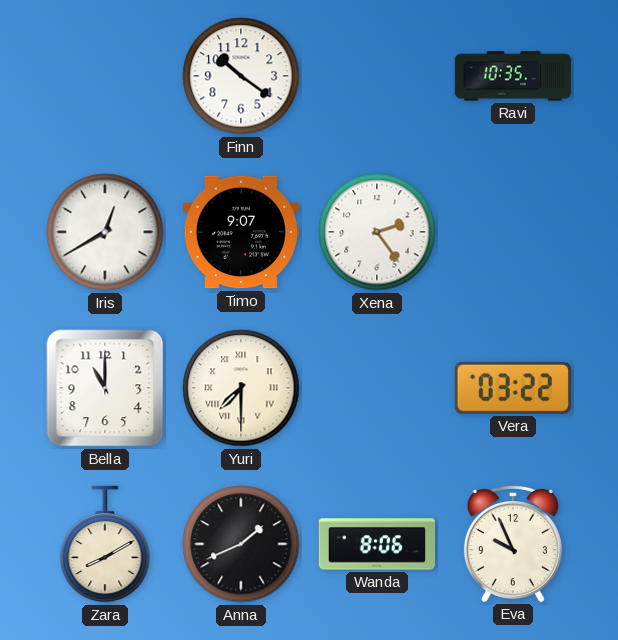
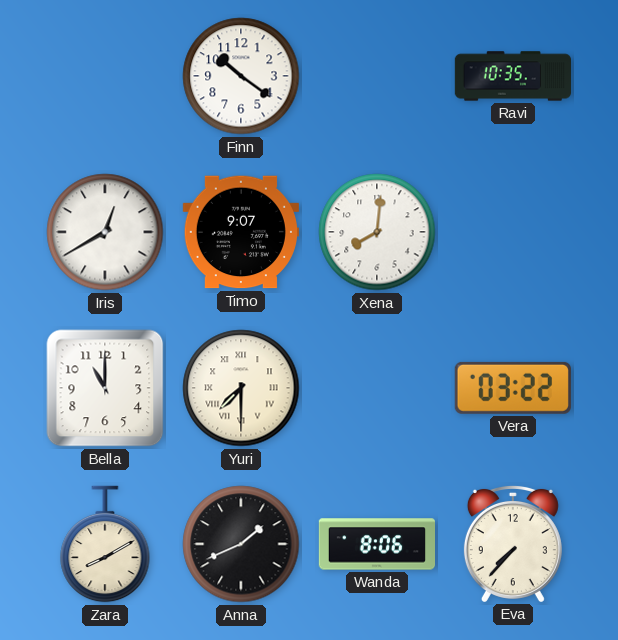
Xena: 2:24 -> 8:01 (377, 232)
Eva: 9:56 -> 7:37 (513, 543)
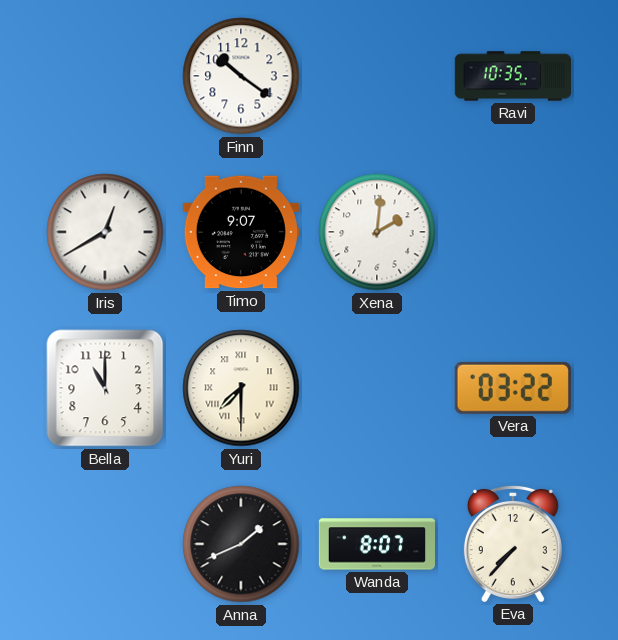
Xena: 8:01 -> 2:01 (377, 232)
Zara: 8:10 -> none (105, 544)
Wanda: 8:06 -> 8:07 (376, 544)
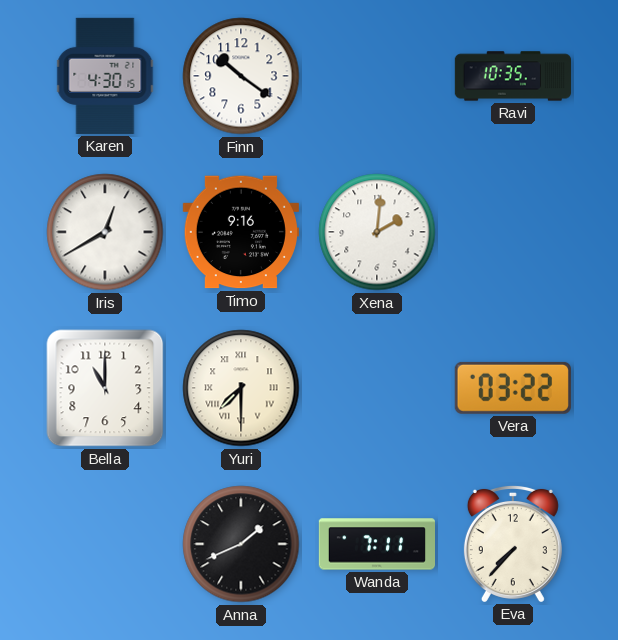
Karen: none -> 4:30 (105, 76)
Timo: 9:07 -> 9:16 (241, 232)
Wanda: 8:07 -> 7:11 (376, 544)
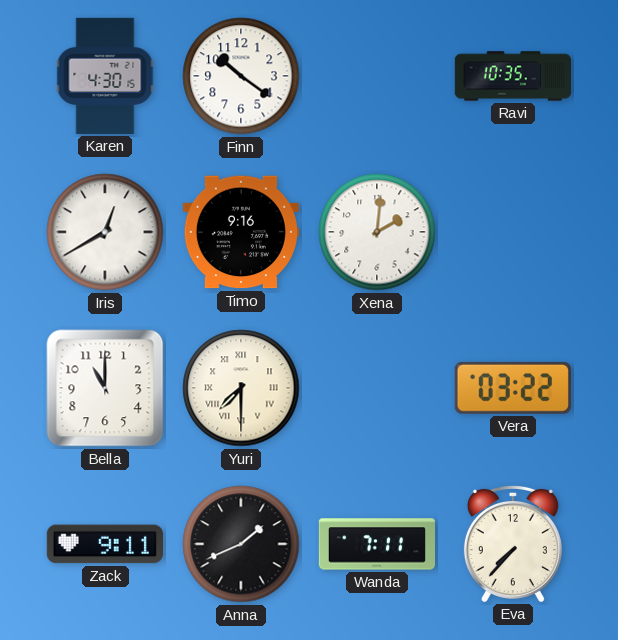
Zack: none -> 9:11 (105, 544)
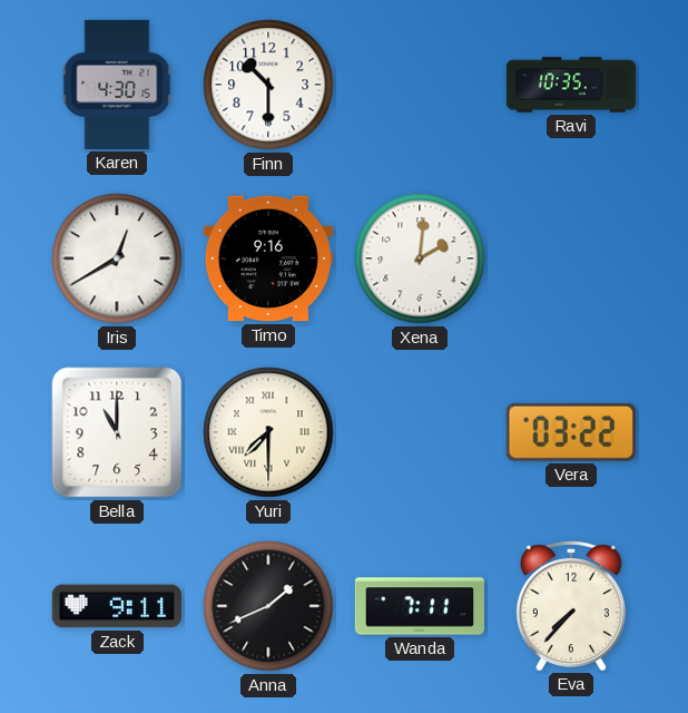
Finn: 10:21 -> 10:30 (268, 85)
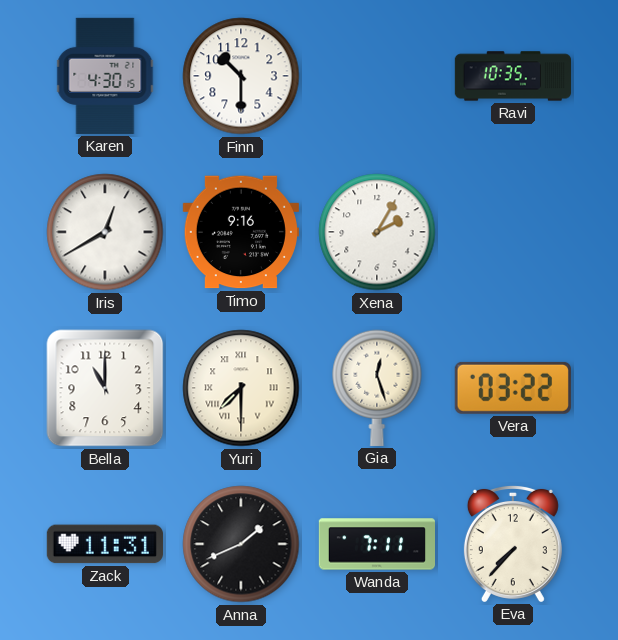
Xena: 2:01 -> 2:05 (377, 232)
Gia: none -> 12:27 (377, 388)
Zack: 9:11 -> 11:31 (105, 544)
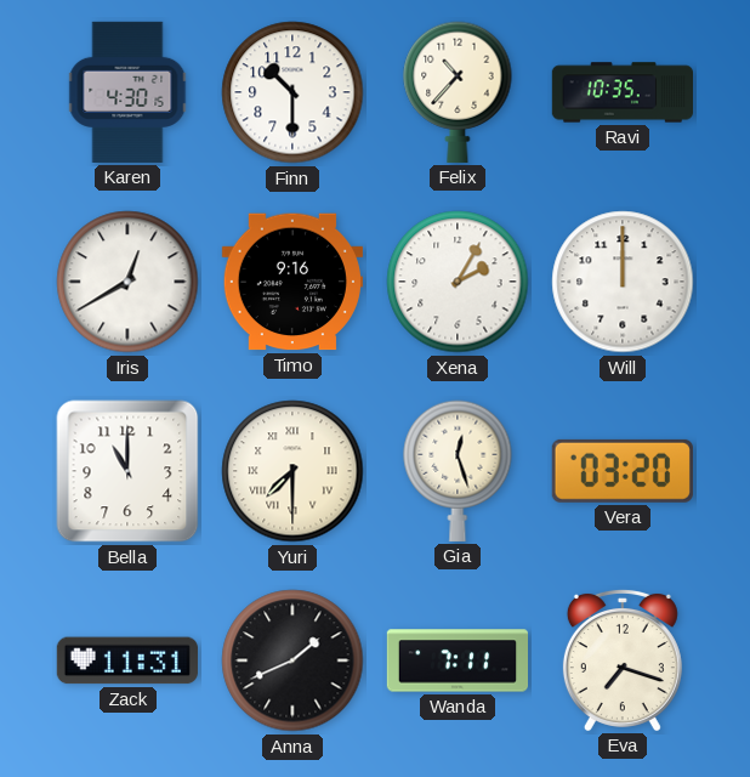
Felix: none -> 10:37 (458, 92)
Will: none -> 12:00 (623, 282)
Vera: 03:22 -> 03:20 (623, 471)
Eva: 7:37 -> 7:18 (623, 659)
